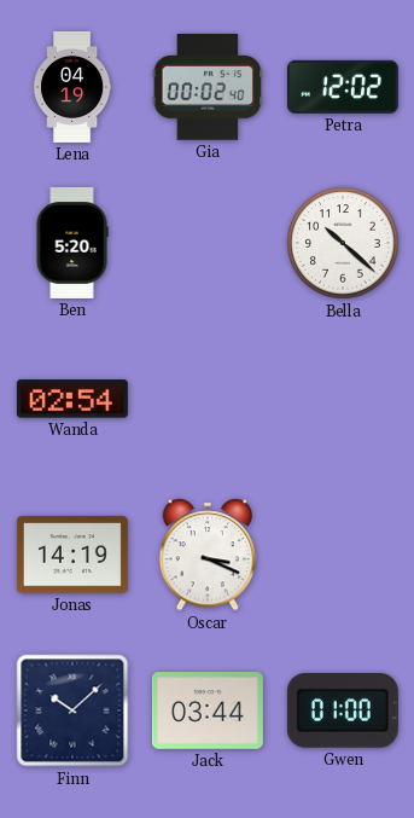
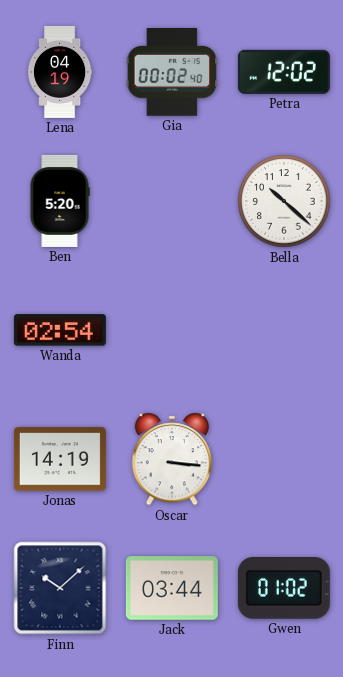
Oscar: 3:19 -> 3:16 (171, 459)
Gwen: 01:00 -> 01:02 (284, 589)
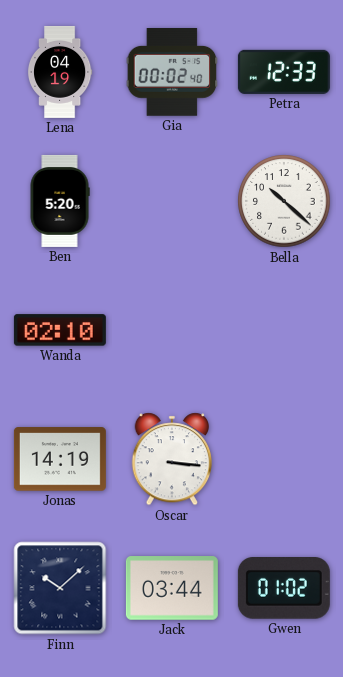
Petra: 12:02 -> 12:33 (284, 72)
Wanda: 02:54 -> 02:10 (60, 330)
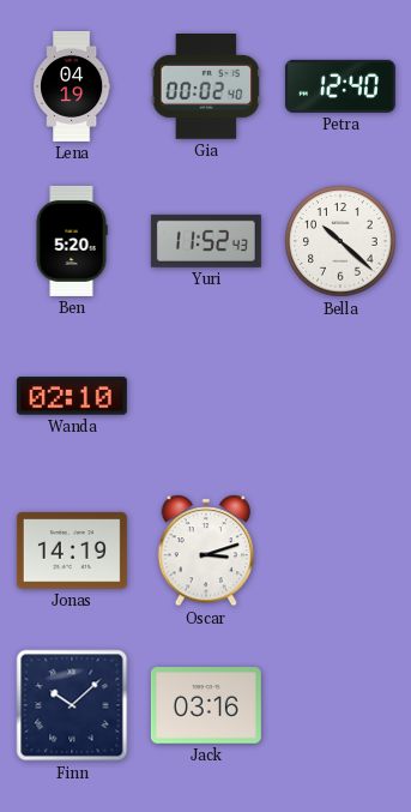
Petra: 12:33 -> 12:40 (340, 86)
Yuri: none -> 11:52 (206, 241)
Oscar: 3:16 -> 3:12 (205, 551)
Jack: 03:44 -> 03:16 (206, 705)
Gwen: 01:02 -> none (284, 589)
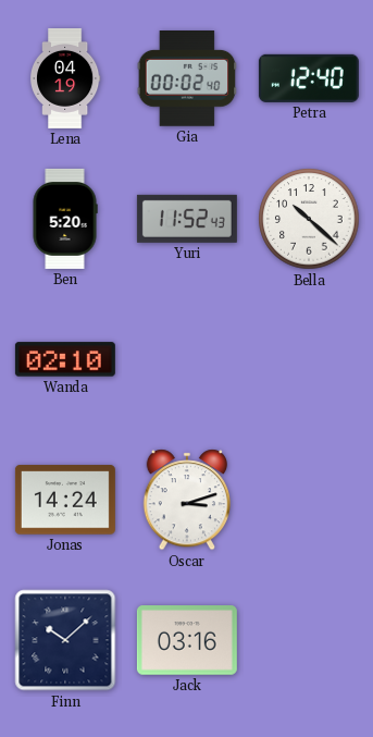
Jonas: 14:19 -> 14:24 (65, 500)
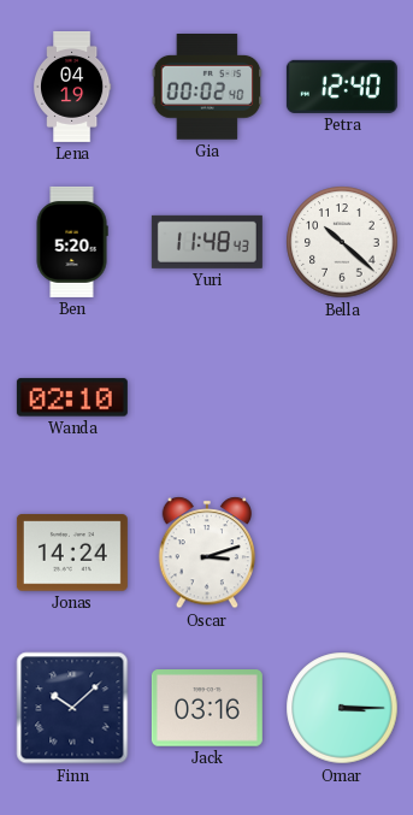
Yuri: 11:52 -> 11:48 (207, 242)
Omar: none -> 3:15 (342, 708)
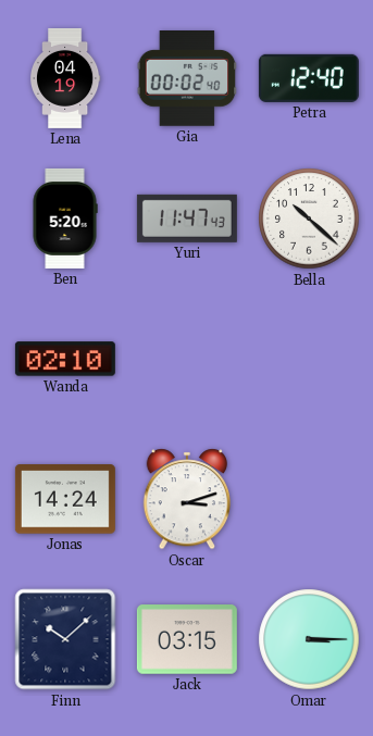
Yuri: 11:48 -> 11:47 (187, 219)
Jack: 03:16 -> 03:15 (187, 639)
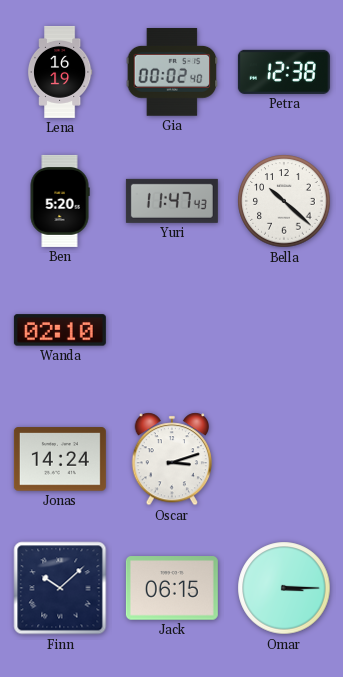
Lena: 04:19 -> 16:19 (60, 72)
Petra: 12:40 -> 12:38 (284, 72)
Jack: 03:15 -> 06:15 (172, 588)
